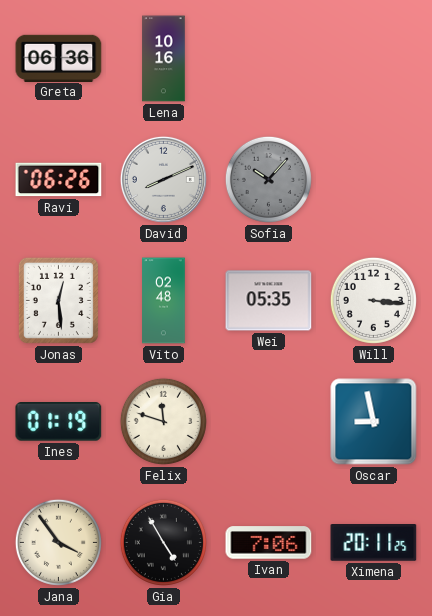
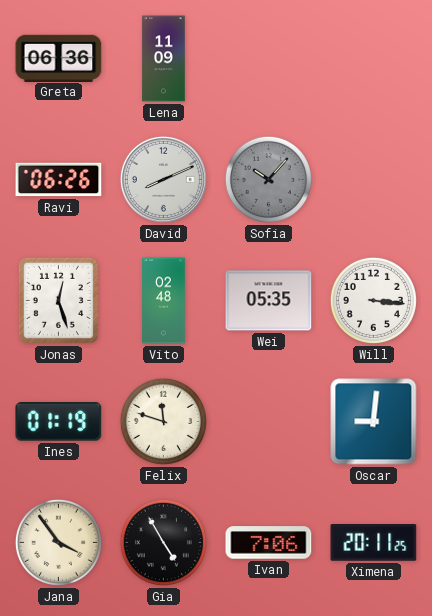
Lena: 10:16 -> 11:09 (164, 59)
Jonas: 12:29 -> 12:27 (58, 300)
Oscar: 8:58 -> 9:01 (374, 422)
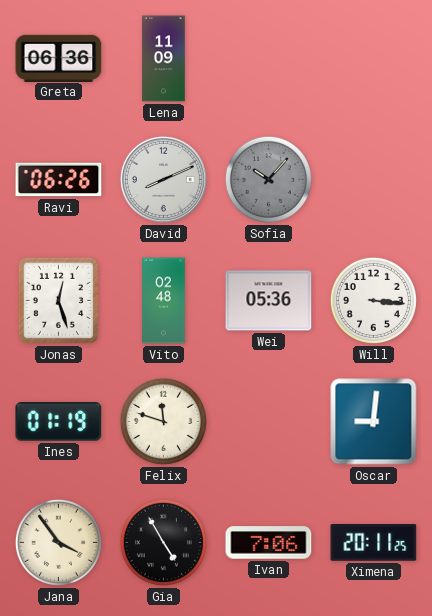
Wei: 05:35 -> 05:36 (269, 301)
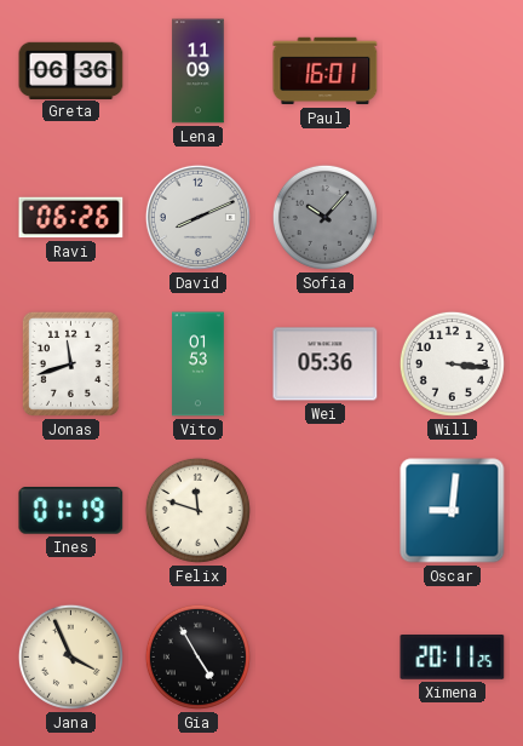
Paul: none -> 16:01 (326, 71)
Jonas: 12:27 -> 11:42 (70, 363)
Vito: 02:48 -> 01:53 (199, 365)
Jana: 3:54 -> 3:56 (70, 656)
Ivan: 7:06 -> none (269, 543)
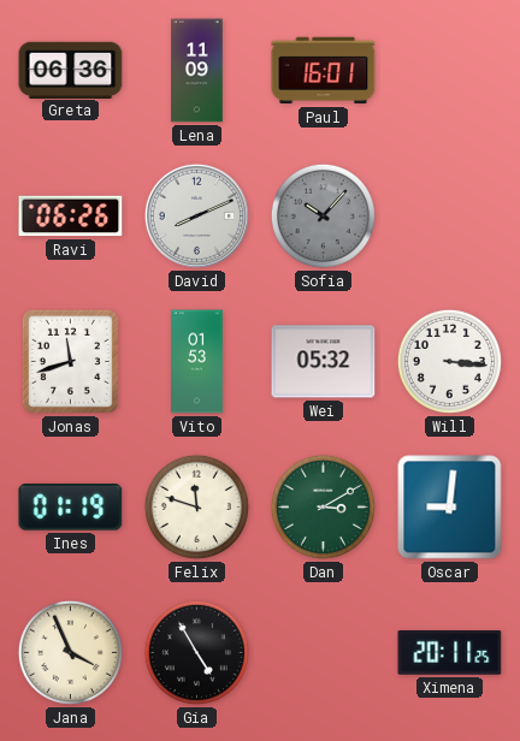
Wei: 05:36 -> 05:32 (324, 362)
Dan: none -> 3:10 (323, 506)
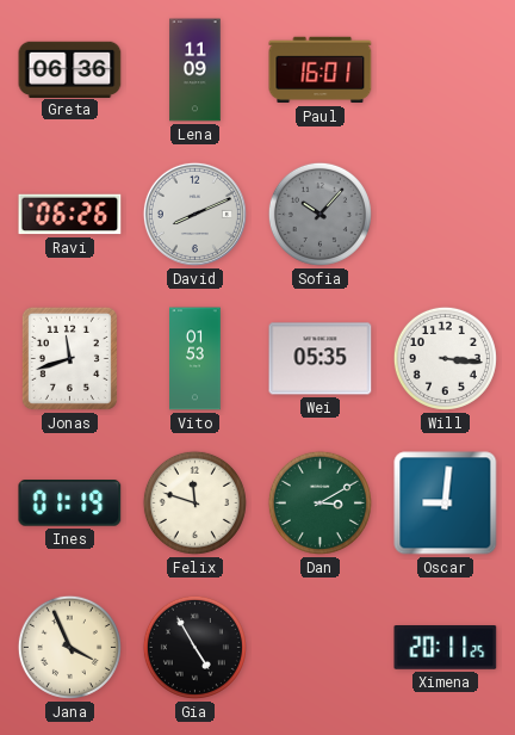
Wei: 05:32 -> 05:35 (321, 359)
